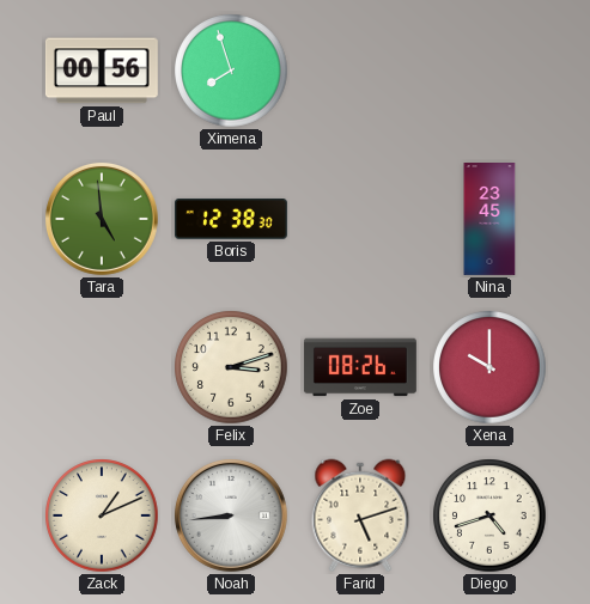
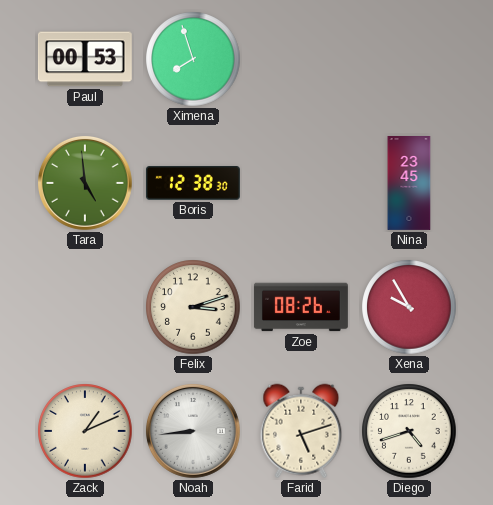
Paul: 00:56 -> 00:53 (85, 59)
Xena: 10:00 -> 9:55 (409, 307)
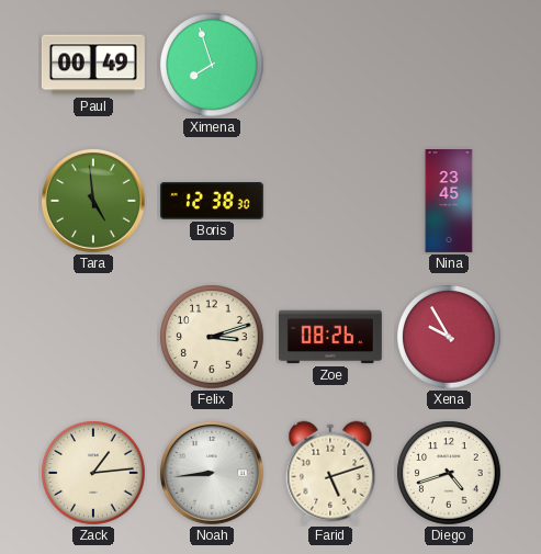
Paul: 00:53 -> 00:49 (93, 65)
Zack: 1:11 -> 1:14 (93, 473)
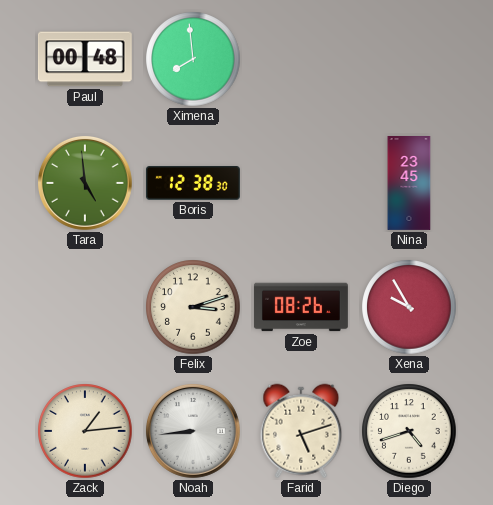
Paul: 00:49 -> 00:48 (85, 59)
Ximena: 7:57 -> 7:59 (193, 59)
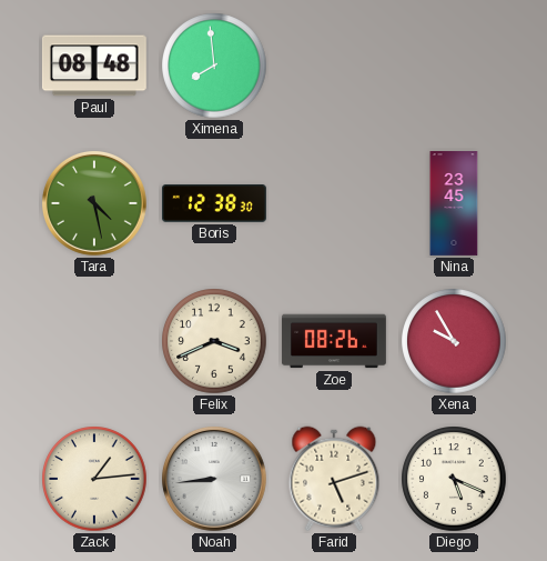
Paul: 00:48 -> 08:48 (94, 66)
Tara: 4:59 -> 4:28 (94, 203)
Felix: 3:12 -> 3:41 (214, 341)
Diego: 4:42 -> 5:19 (454, 479)
